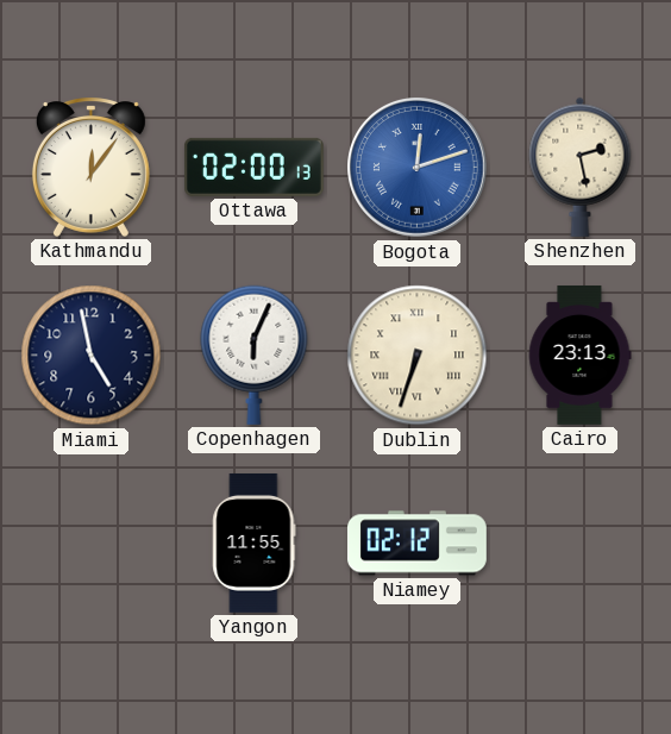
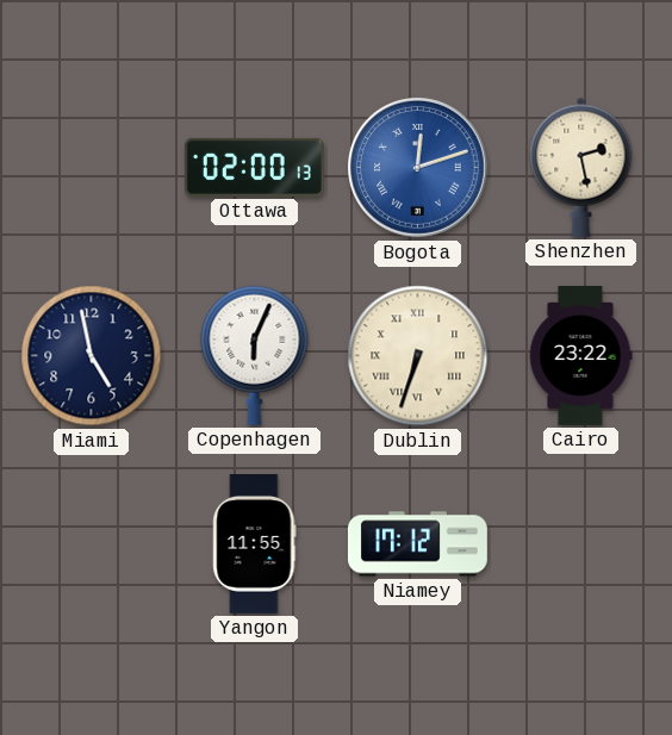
Kathmandu: 12:06 -> none (90, 167)
Cairo: 23:13 -> 23:22 (580, 355)
Niamey: 02:12 -> 17:12 (417, 544)
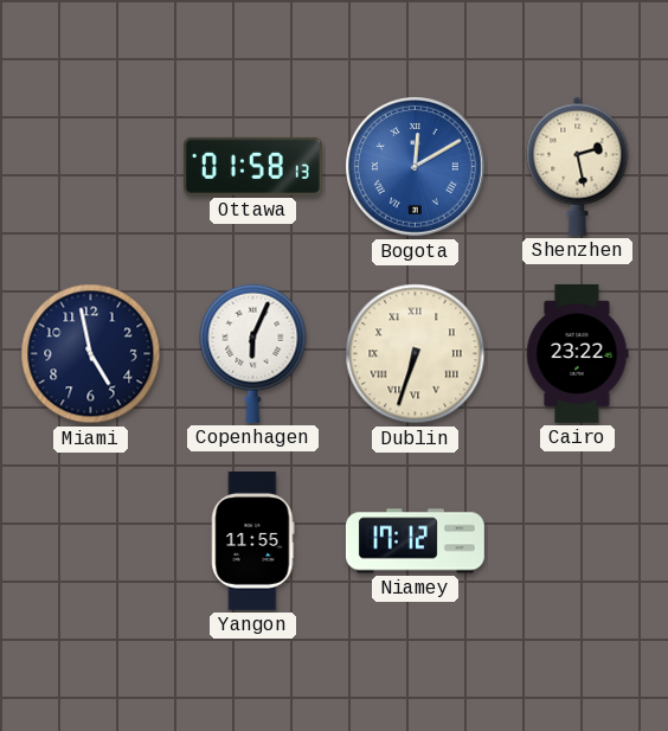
Ottawa: 02:00 -> 01:58 (252, 166)
Bogota: 12:12 -> 12:10 (416, 167)
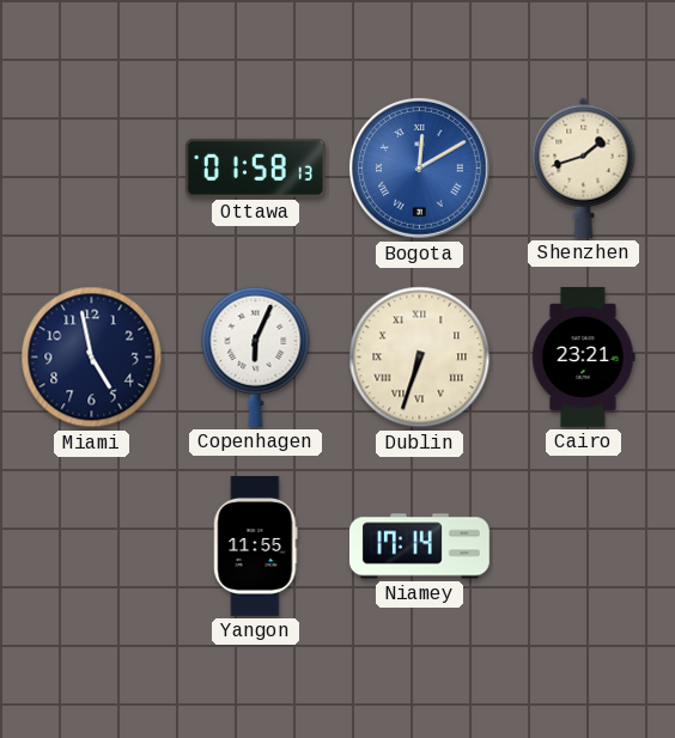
Shenzhen: 2:28 -> 1:42 (584, 167)
Cairo: 23:22 -> 23:21 (583, 356)
Niamey: 17:12 -> 17:14 (419, 547)
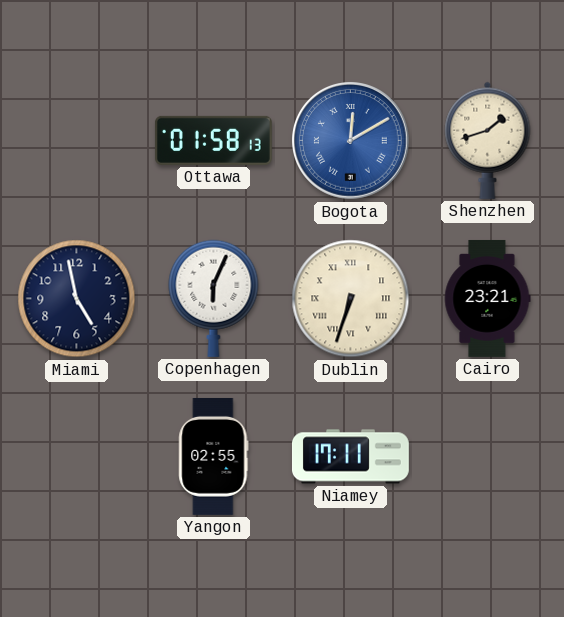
Yangon: 11:55 -> 02:55 (214, 456)
Niamey: 17:14 -> 17:11 (350, 457)
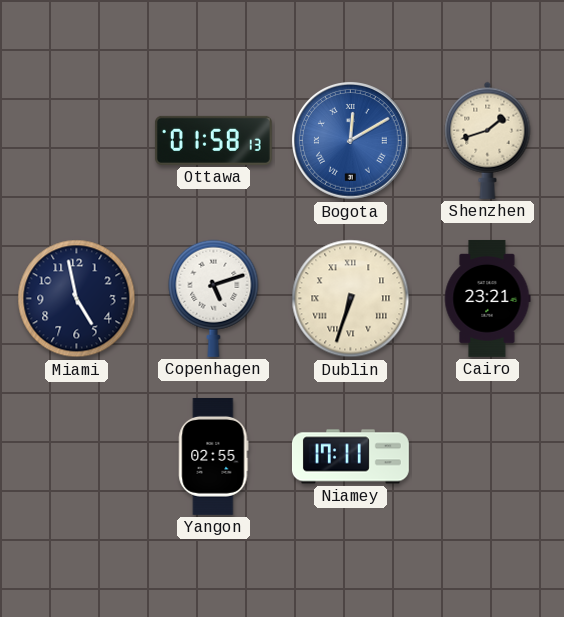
Copenhagen: 6:04 -> 5:12 (214, 298)
